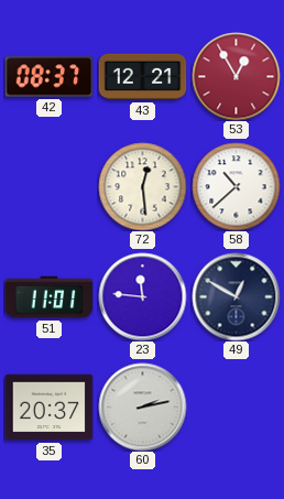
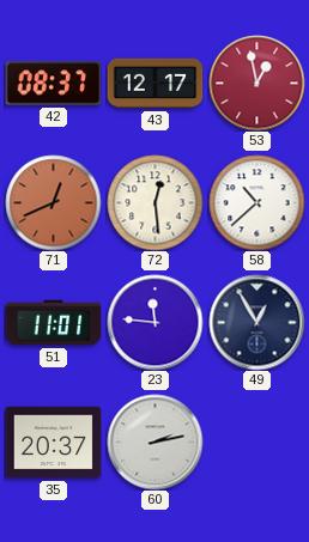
43: 12:21 -> 12:17 (154, 84)
53: 12:55 -> 12:58 (256, 83)
71: none -> 12:41 (53, 202)
49: 12:50 -> 12:55 (256, 322)
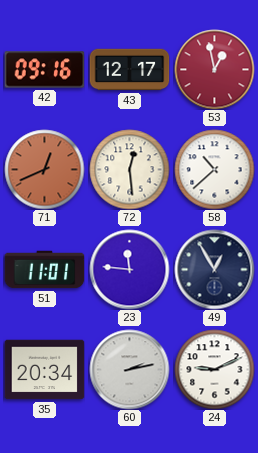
42: 08:37 -> 09:16 (44, 70)
35: 20:37 -> 20:34 (44, 370)
24: none -> 9:11 (214, 369)
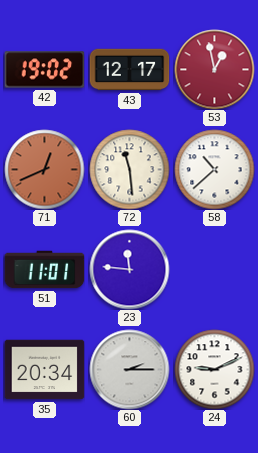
42: 09:16 -> 19:02 (44, 70)
72: 12:29 -> 11:29 (129, 169)
49: 12:55 -> none (214, 269)
60: 2:13 -> 2:15 (129, 369)
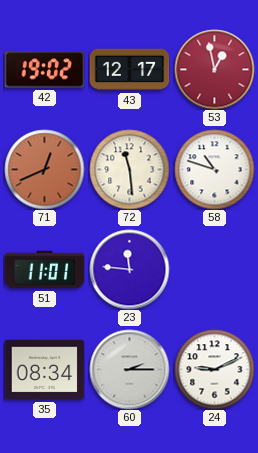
58: 10:38 -> 10:48 (214, 169)
35: 20:34 -> 08:34 (44, 370)
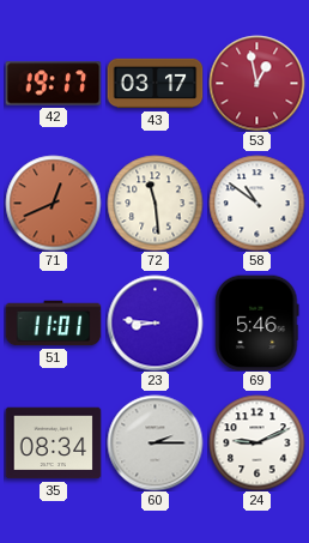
42: 19:02 -> 19:17 (53, 84)
43: 12:17 -> 03:17 (154, 84)
58: 10:48 -> 10:51 (256, 203)
23: 11:46 -> 8:46 (154, 322)
69: none -> 5:46 (257, 322)
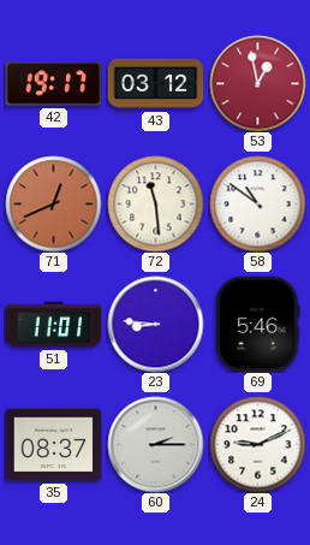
43: 03:17 -> 03:12 (155, 84)
35: 08:34 -> 08:37 (53, 445)
